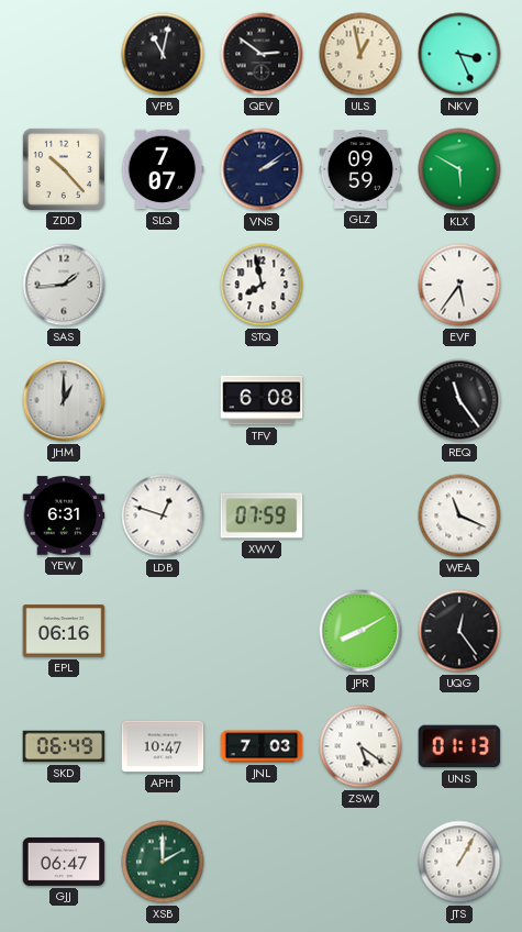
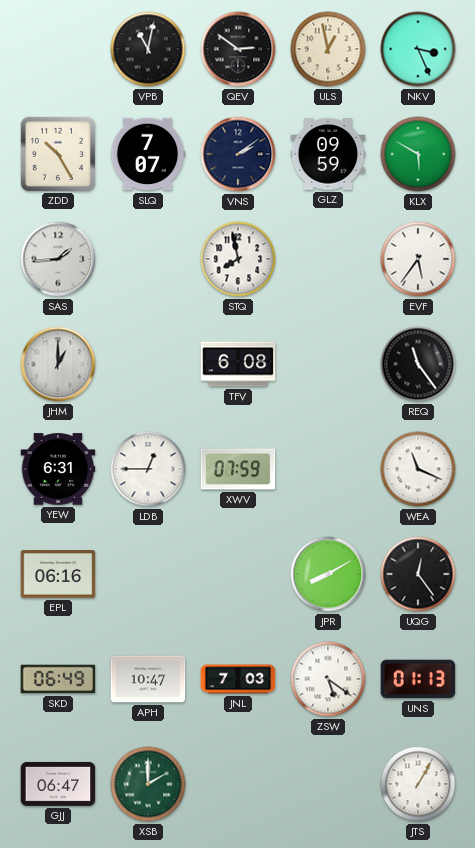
ZDD: 10:23 -> 10:25 (58, 154)
LDB: 12:48 -> 12:45 (148, 469)
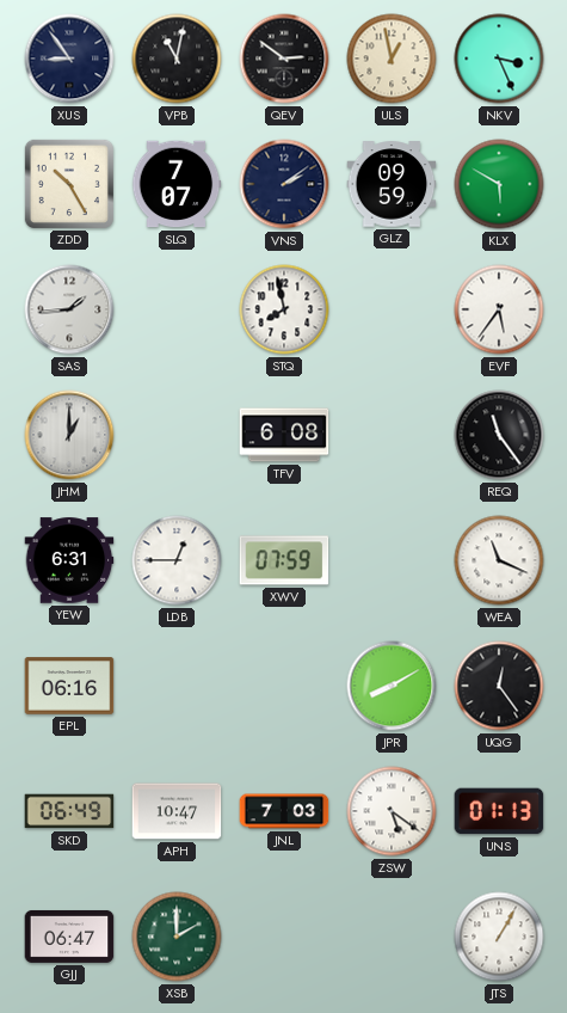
XUS: none -> 8:54 (69, 59)
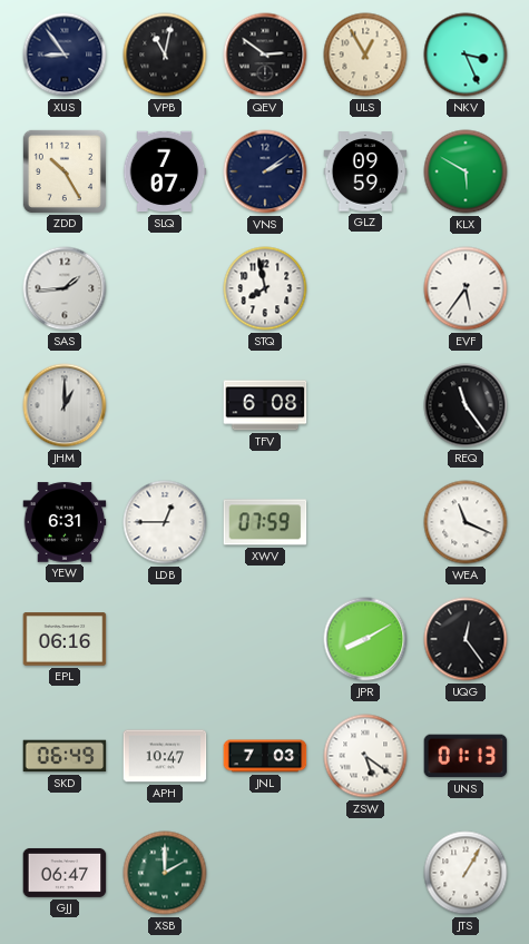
ULS: 12:58 -> 12:55 (365, 55)
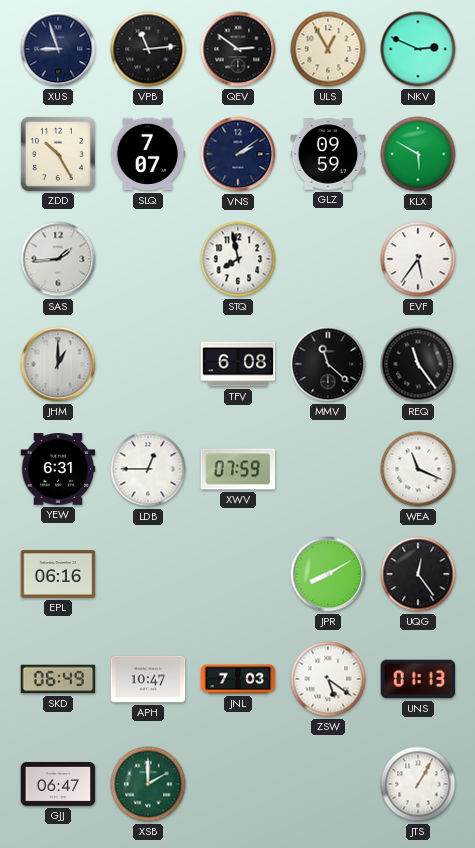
XUS: 8:54 -> 8:57 (58, 49)
VPB: 11:02 -> 11:14 (148, 49)
NKV: 3:26 -> 2:49 (418, 49)
MMV: none -> 11:22 (328, 364)
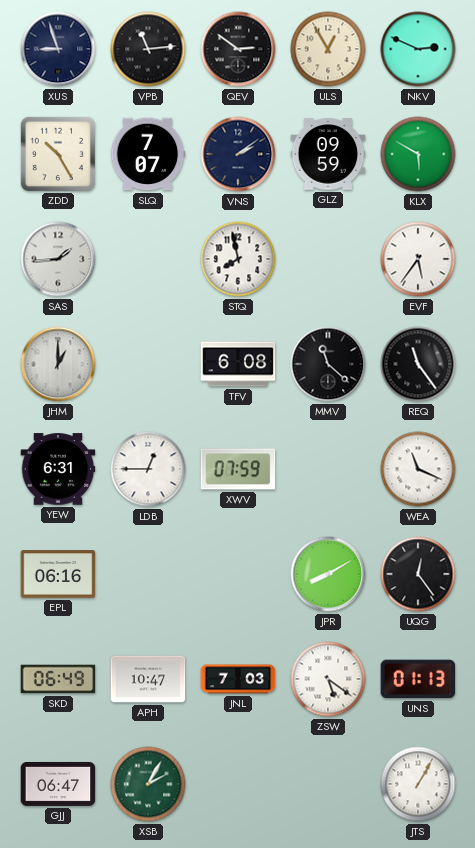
XSB: 2:00 -> 2:05 (148, 784)
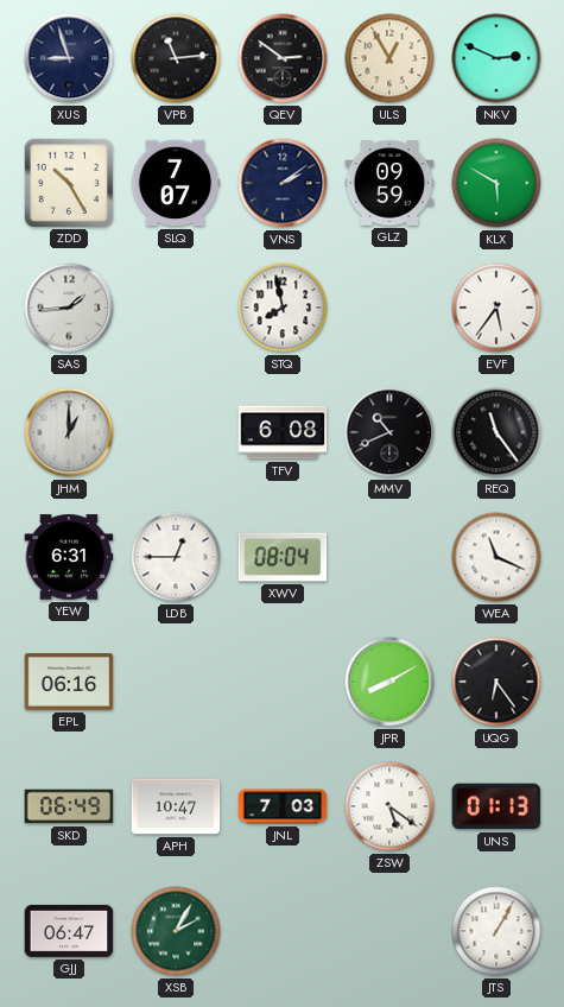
MMV: 11:22 -> 10:41 (389, 432)
XWV: 07:59 -> 08:04 (283, 557)
UQG: 12:24 -> 6:24 (496, 682)
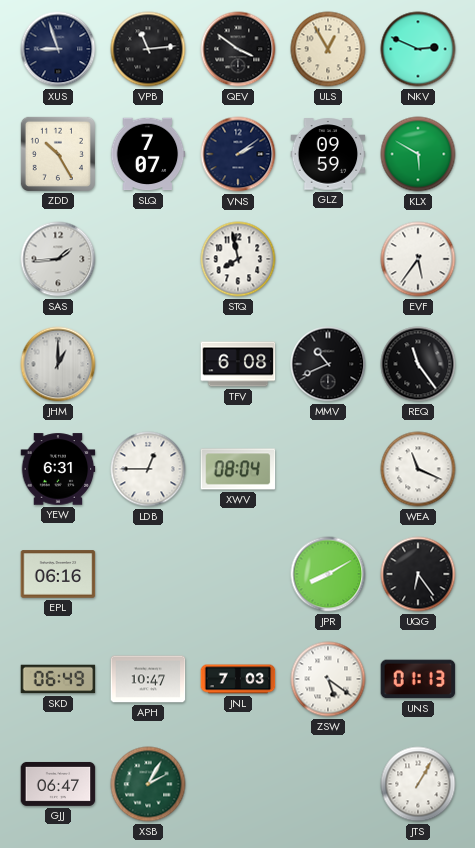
QEV: 2:51 -> 3:51 (238, 49)
